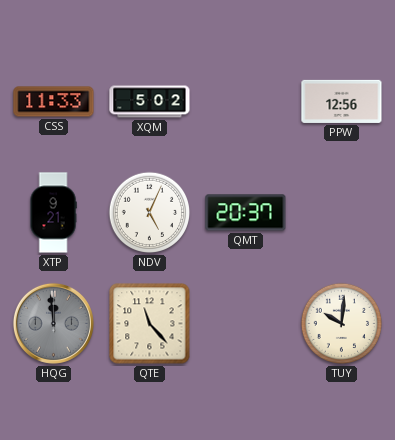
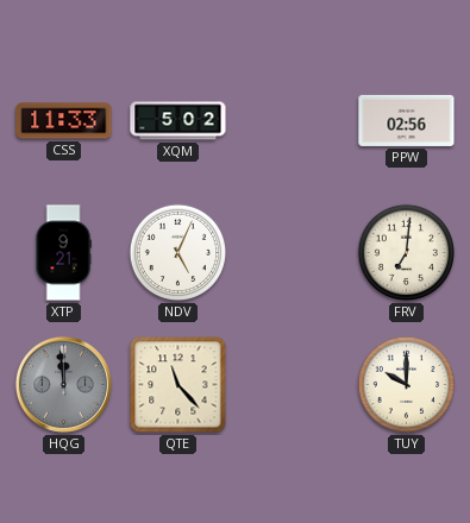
PPW: 12:56 -> 02:56 (407, 120)
QMT: 20:37 -> none (246, 213)
FRV: none -> 7:01 (407, 253)
TUY: 10:01 -> 10:00 (407, 385)
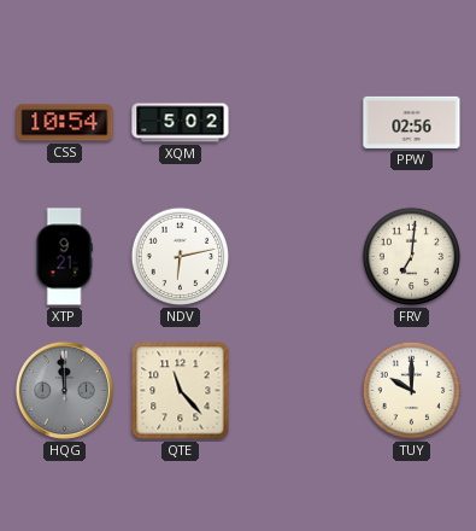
CSS: 11:33 -> 10:54 (65, 123)
NDV: 5:04 -> 6:13 (181, 257)
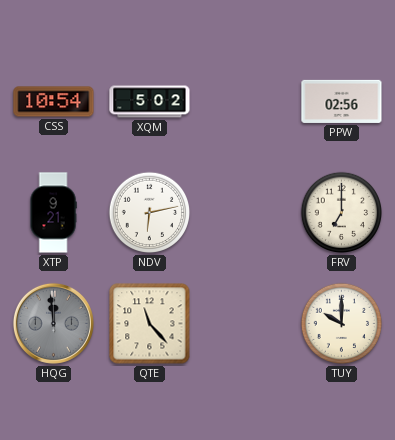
FRV: 7:01 -> 7:00 (342, 213)
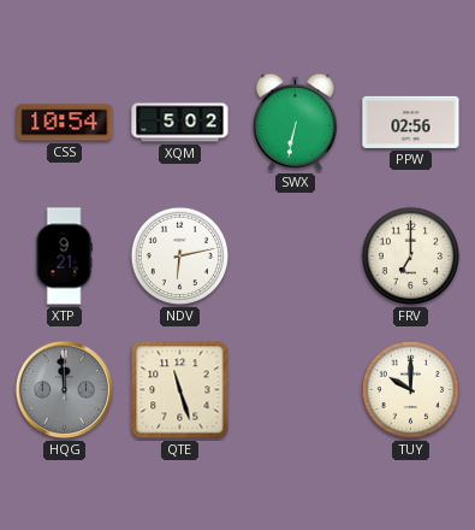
SWX: none -> 6:32 (295, 122)
QTE: 11:23 -> 11:27 (180, 390)
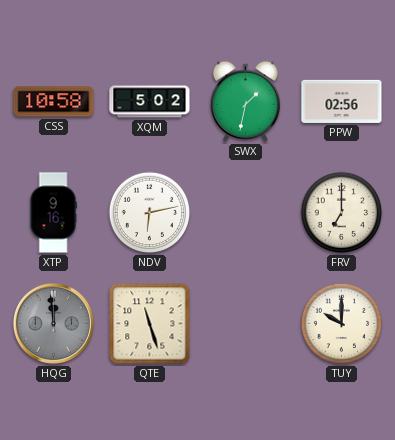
CSS: 10:54 -> 10:58 (54, 102)
SWX: 6:32 -> 1:32 (245, 101)
XTP: 9:21 -> 9:16 (53, 213)
